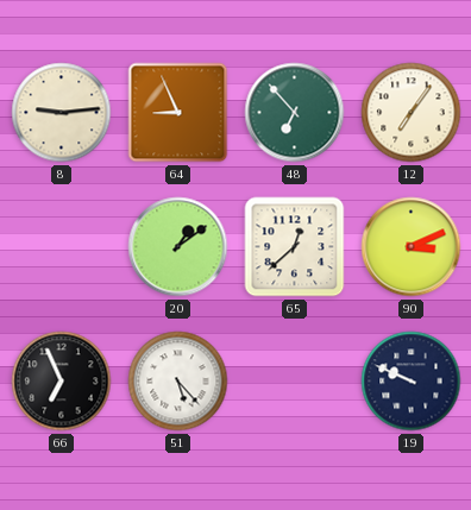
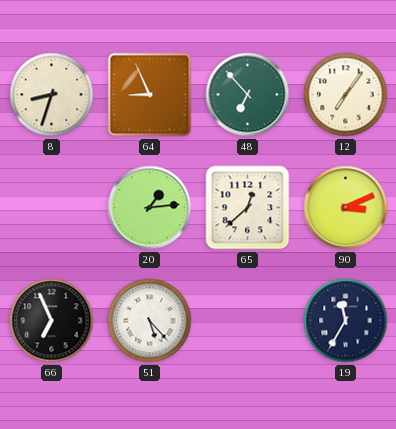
8: 9:14 -> 8:33 (52, 95)
20: 1:09 -> 1:14 (150, 208)
19: 9:49 -> 11:35 (346, 321)
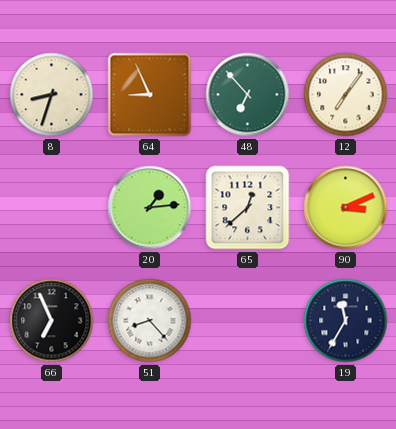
51: 5:23 -> 8:23 (150, 321)
